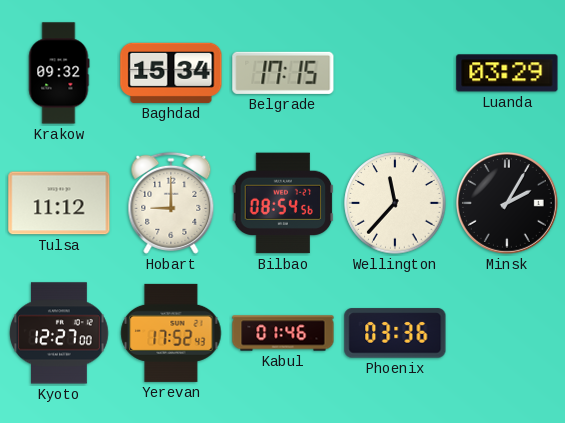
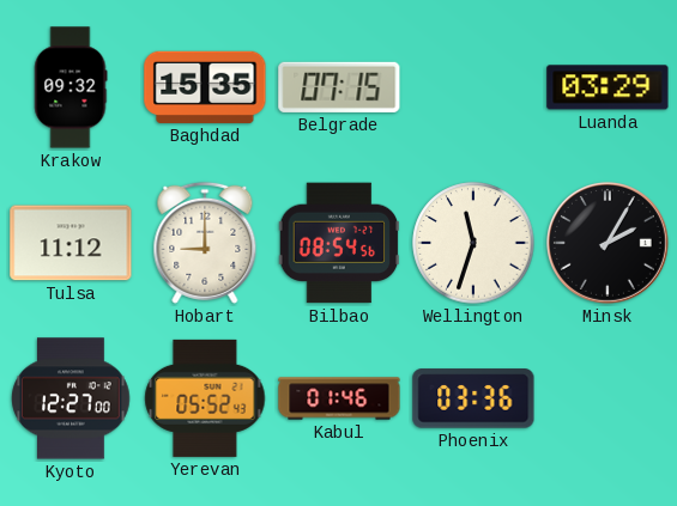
Baghdad: 15:34 -> 15:35 (205, 87)
Belgrade: 17:15 -> 07:15 (339, 87)
Wellington: 11:37 -> 11:33 (473, 243)
Yerevan: 17:52 -> 05:52 (205, 398)
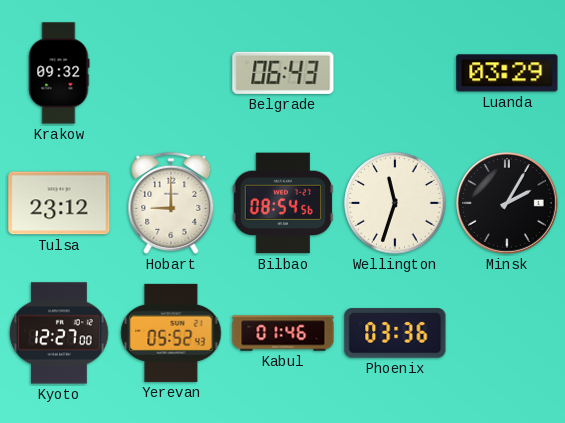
Baghdad: 15:35 -> none (205, 87)
Belgrade: 07:15 -> 06:43 (283, 73)
Tulsa: 11:12 -> 23:12 (59, 203)
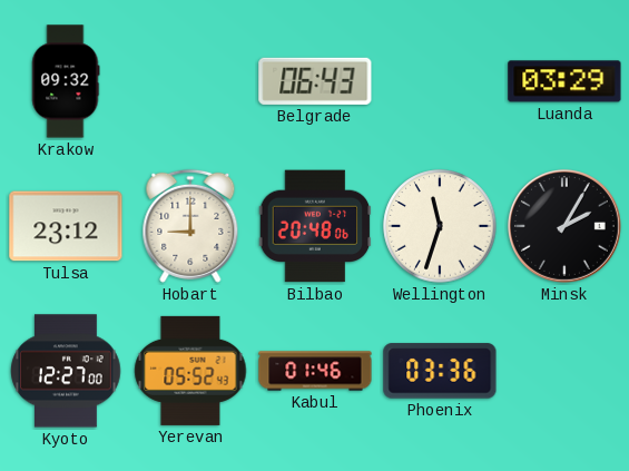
Bilbao: 08:54 -> 20:48 (315, 226)
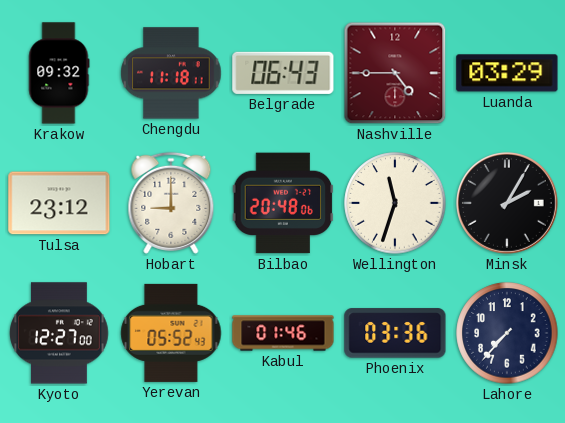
Chengdu: none -> 11:18 (171, 73)
Nashville: none -> 4:45 (395, 73)
Lahore: none -> 7:37 (507, 333)
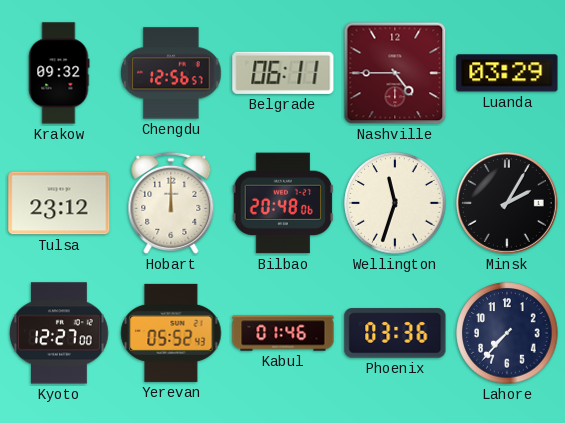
Chengdu: 11:18 -> 12:56 (171, 73)
Belgrade: 06:43 -> 06:11 (283, 73)
Hobart: 9:00 -> 12:00 (171, 203)
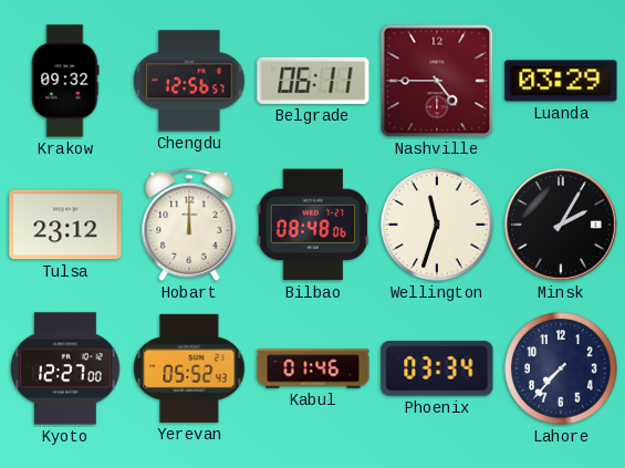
Bilbao: 20:48 -> 08:48 (313, 225)
Phoenix: 03:36 -> 03:34 (437, 368)
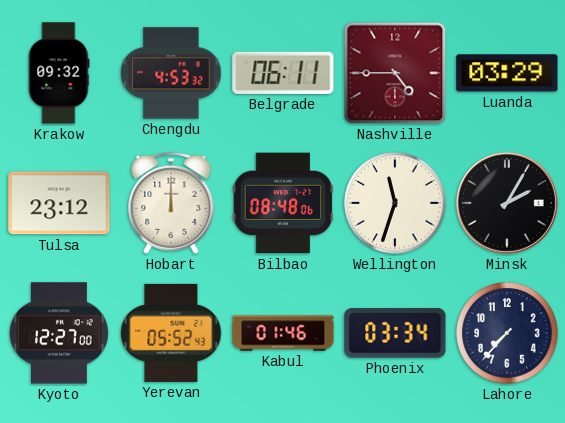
Chengdu: 12:56 -> 4:53 (171, 73)
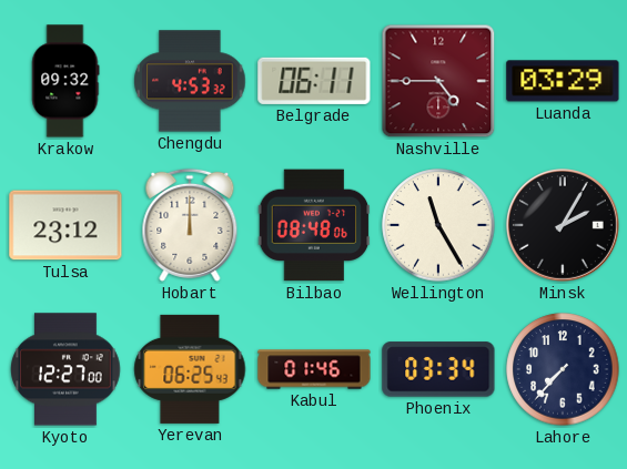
Wellington: 11:33 -> 11:25 (438, 225)
Yerevan: 05:52 -> 06:25 (190, 369)
